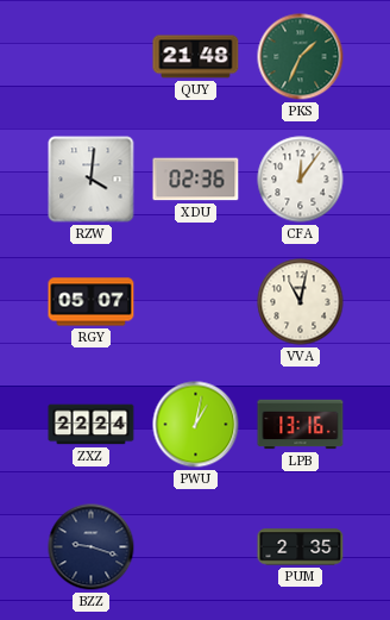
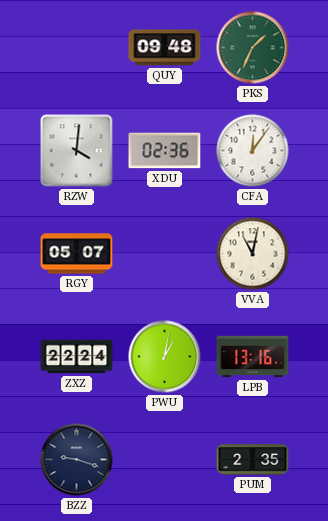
QUY: 21:48 -> 09:48 (165, 48)
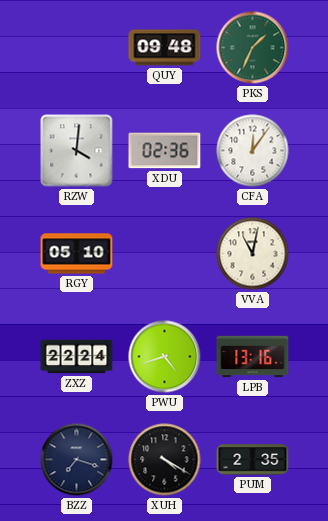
RGY: 05:07 -> 05:10 (77, 254)
PWU: 1:02 -> 4:42 (165, 357)
BZZ: 9:18 -> 7:18 (77, 460)
XUH: none -> 4:20 (165, 460)
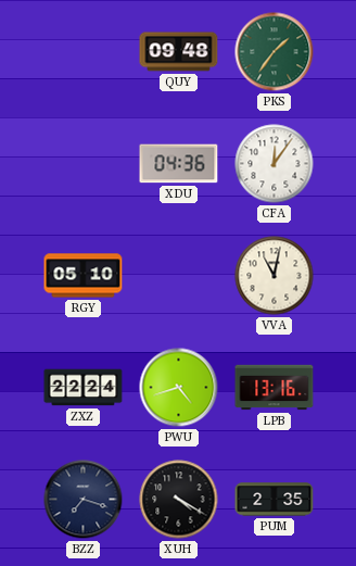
PKS: 1:34 -> 1:36 (275, 52)
RZW: 4:01 -> none (77, 151)
XDU: 02:36 -> 04:36 (179, 164)
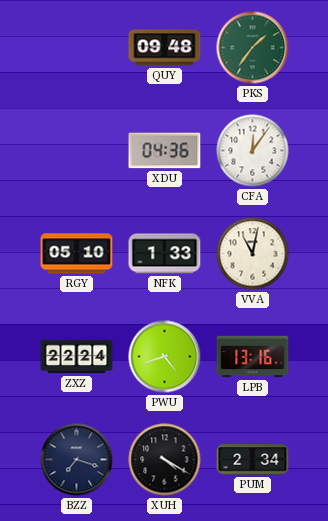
NFK: none -> 1:33 (165, 254)
PUM: 2:35 -> 2:34 (253, 460)
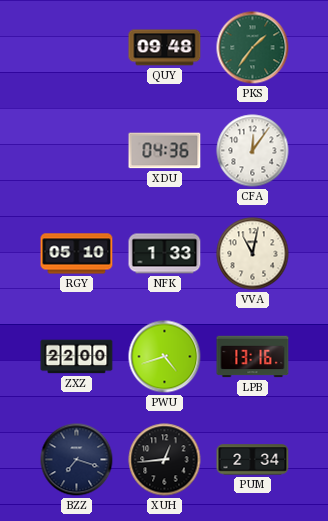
ZXZ: 22:24 -> 22:00 (77, 357)
XUH: 4:20 -> 12:44 (165, 460)
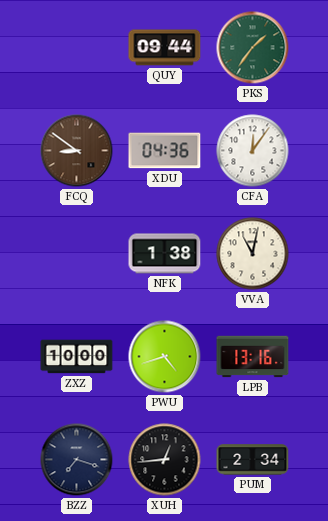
QUY: 09:48 -> 09:44 (165, 48)
FCQ: none -> 8:51 (77, 151)
RGY: 05:10 -> none (77, 254)
NFK: 1:33 -> 1:38 (165, 254)
ZXZ: 22:00 -> 10:00 (77, 357)
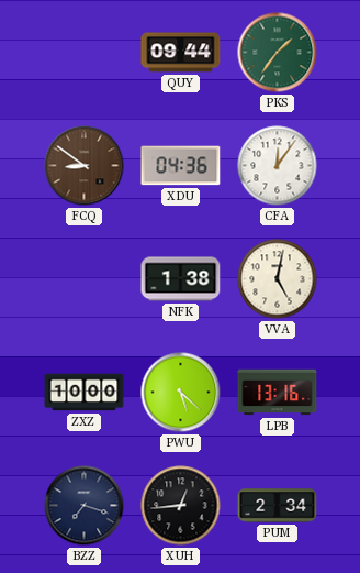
VVA: 11:02 -> 5:02 (278, 279)
PWU: 4:42 -> 5:22 (181, 393)
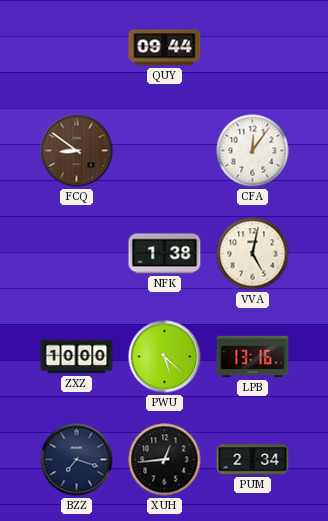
PKS: 1:36 -> none (278, 53)
XDU: 04:36 -> none (181, 166)
